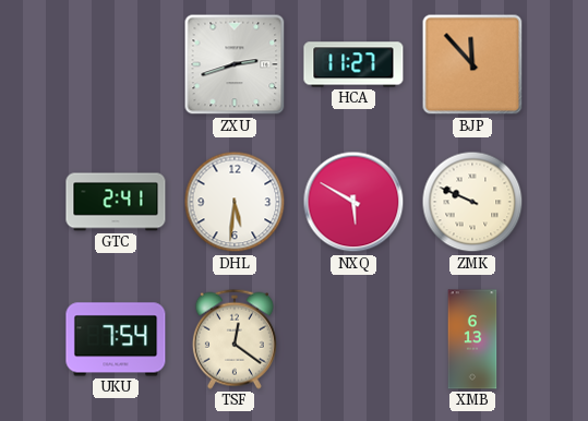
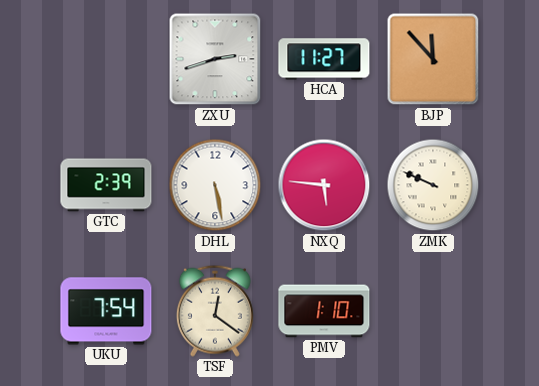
GTC: 2:41 -> 2:39 (106, 185)
DHL: 5:31 -> 5:28 (215, 185)
NXQ: 5:50 -> 5:46 (324, 185)
PMV: none -> 1:10 (324, 311)
XMB: 6:13 -> none (472, 339)
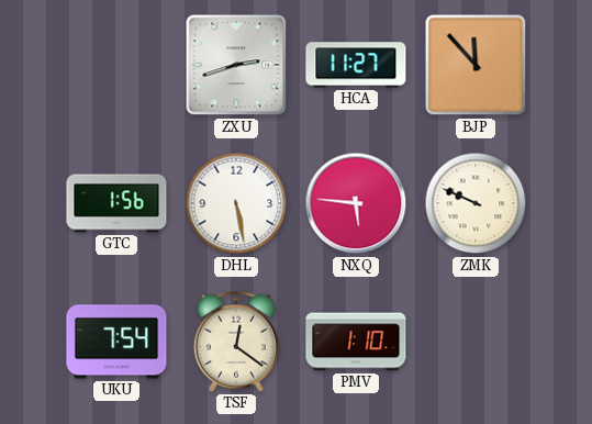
GTC: 2:39 -> 1:56 (116, 203)
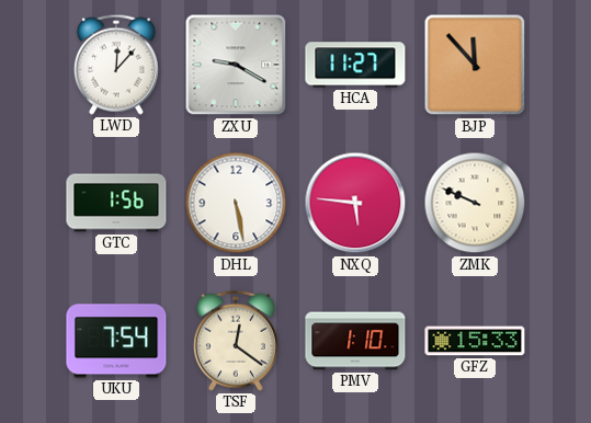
LWD: none -> 12:07 (116, 65)
ZXU: 2:42 -> 9:20 (236, 65)
GFZ: none -> 15:33 (475, 341)
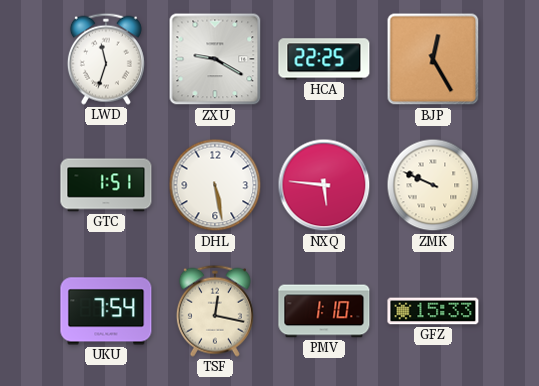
LWD: 12:07 -> 11:33 (106, 59)
HCA: 11:27 -> 22:25 (324, 59)
BJP: 11:53 -> 12:25 (433, 59)
GTC: 1:56 -> 1:51 (106, 185)
TSF: 12:21 -> 12:17 (215, 311)
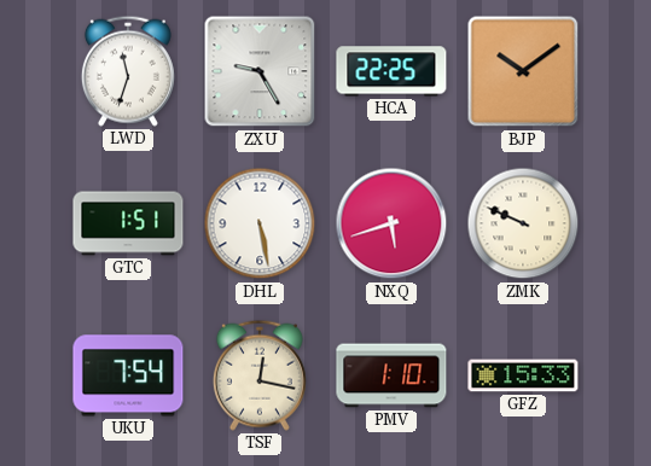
ZXU: 9:20 -> 9:25 (260, 71)
BJP: 12:25 -> 10:09 (523, 71)
NXQ: 5:46 -> 5:42 (391, 223)
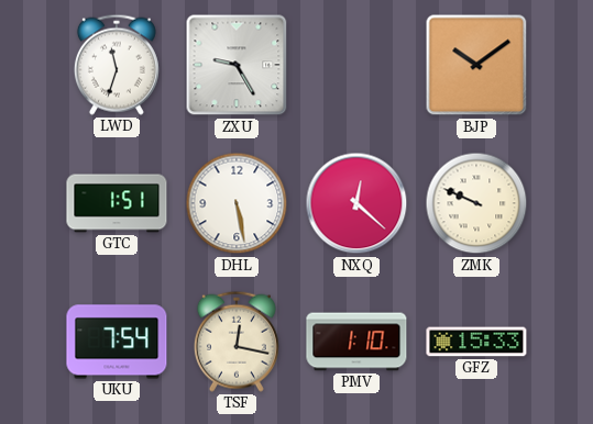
HCA: 22:25 -> none (391, 71)
NXQ: 5:42 -> 12:22 (356, 203)
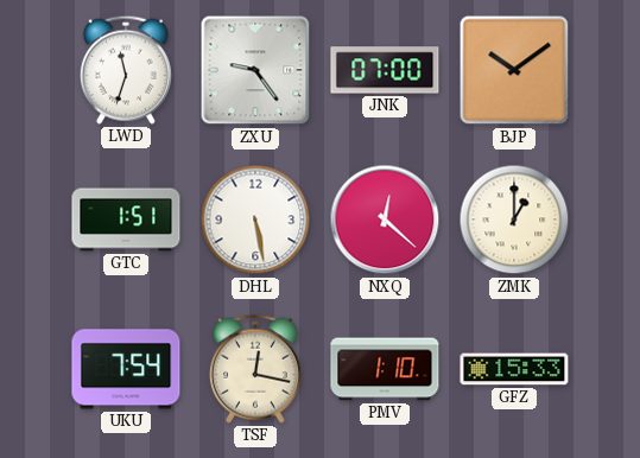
ZXU: 9:25 -> 9:24 (255, 70)
JNK: none -> 07:00 (385, 70)
ZMK: 9:49 -> 1:00 (514, 220)
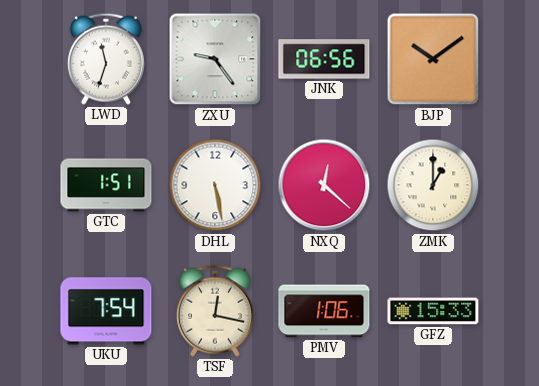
JNK: 07:00 -> 06:56 (324, 59)
PMV: 1:10 -> 1:06 (324, 311)
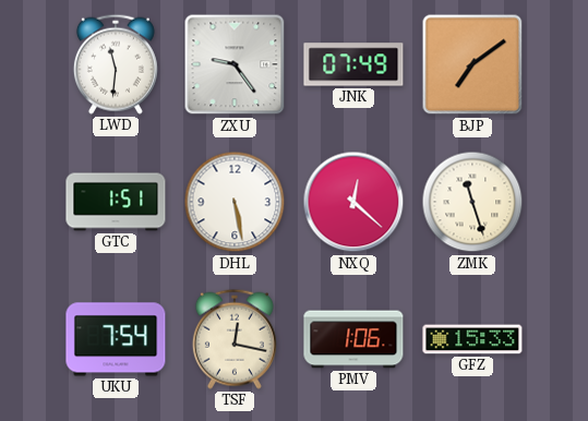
LWD: 11:33 -> 11:31 (116, 64)
JNK: 06:56 -> 07:49 (353, 64)
BJP: 10:09 -> 7:09 (472, 64)
ZMK: 1:00 -> 11:27 (472, 202)
